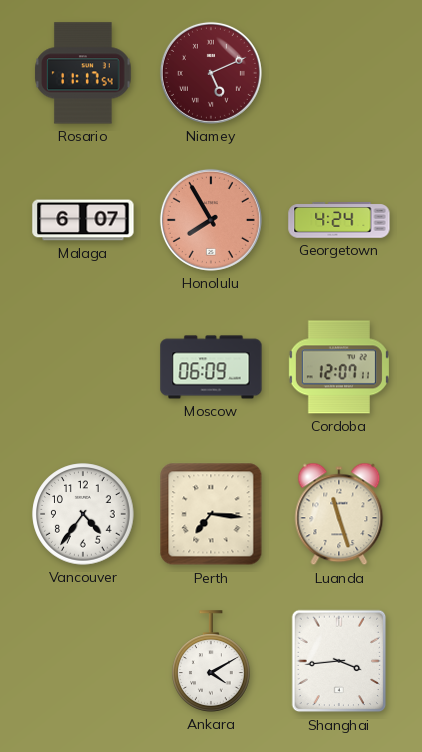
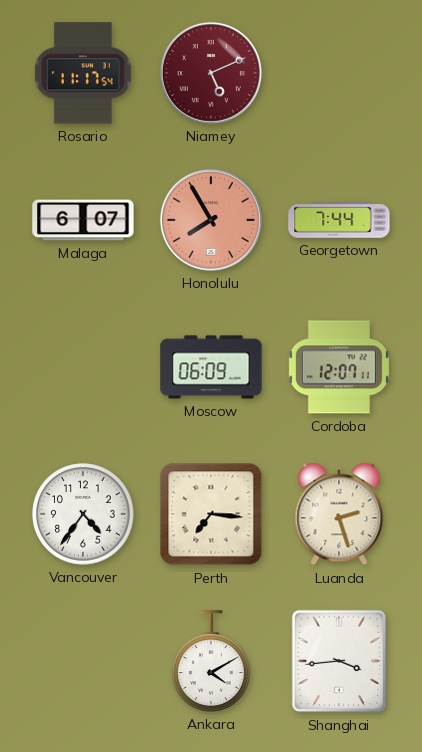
Georgetown: 4:24 -> 7:44 (339, 220)
Luanda: 11:27 -> 2:27 (339, 514)
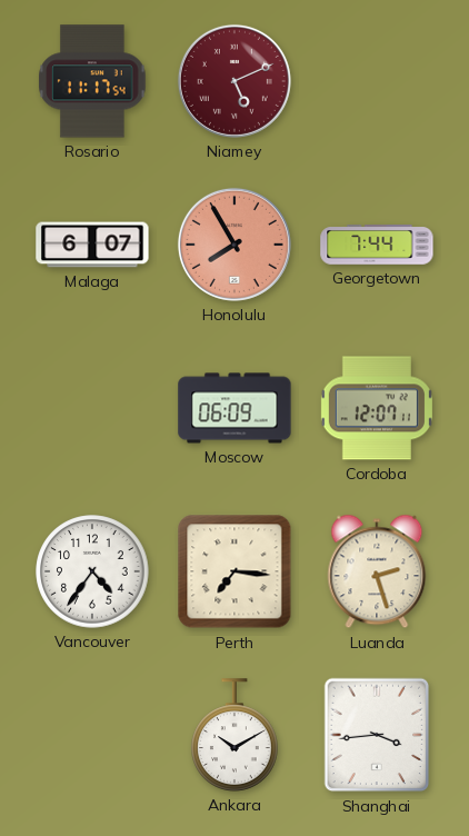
Ankara: 4:10 -> 10:10 (234, 735)
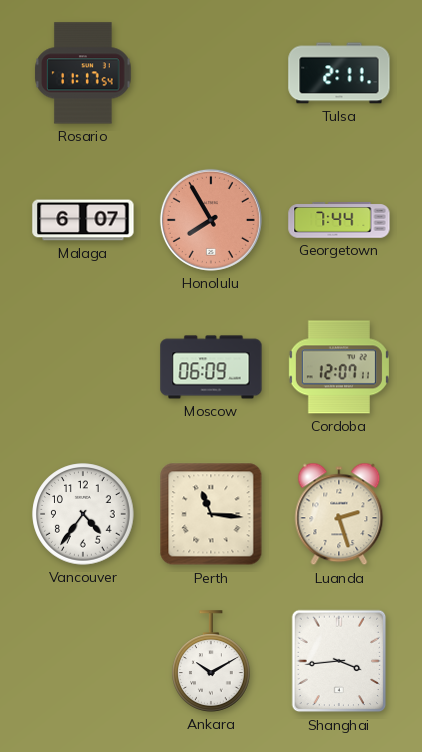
Niamey: 5:11 -> none (234, 81)
Tulsa: none -> 2:11 (339, 73)
Perth: 7:16 -> 11:16 (211, 514)
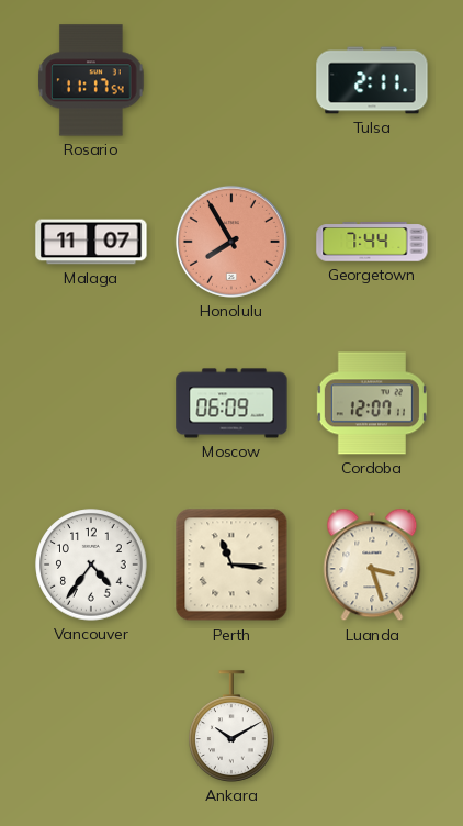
Malaga: 6:07 -> 11:07 (91, 242)
Luanda: 2:27 -> 3:27 (372, 565)
Shanghai: 3:44 -> none (339, 661)
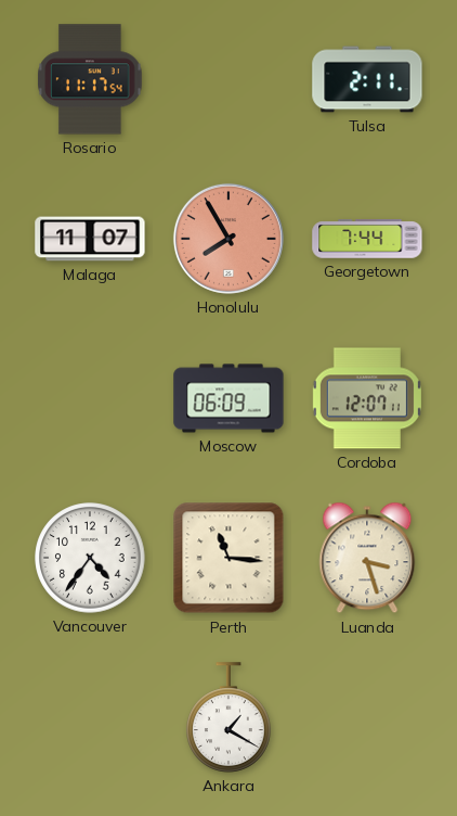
Ankara: 10:10 -> 1:20 (228, 717)
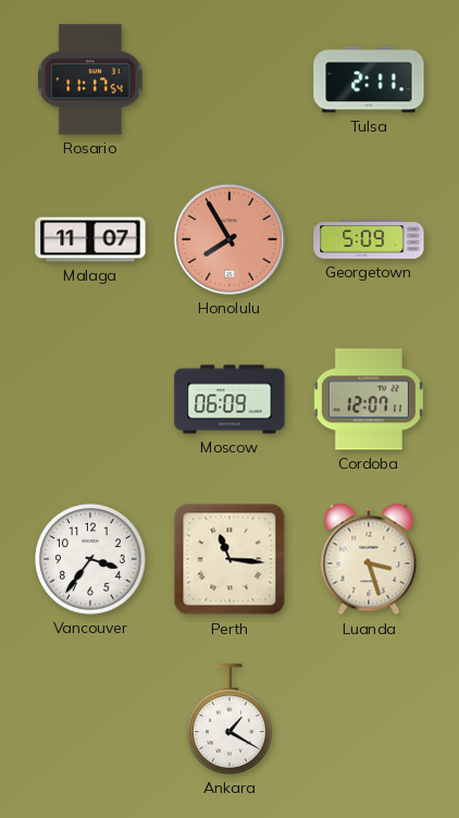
Georgetown: 7:44 -> 5:09 (369, 239)
Vancouver: 4:36 -> 3:36 (90, 559)
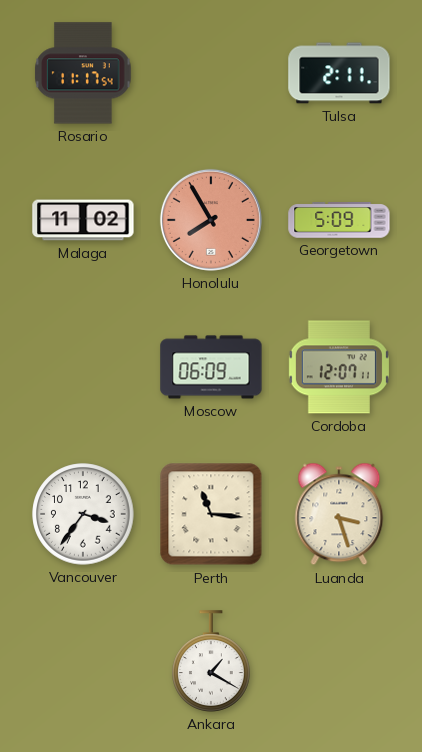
Malaga: 11:07 -> 11:02 (83, 220)
